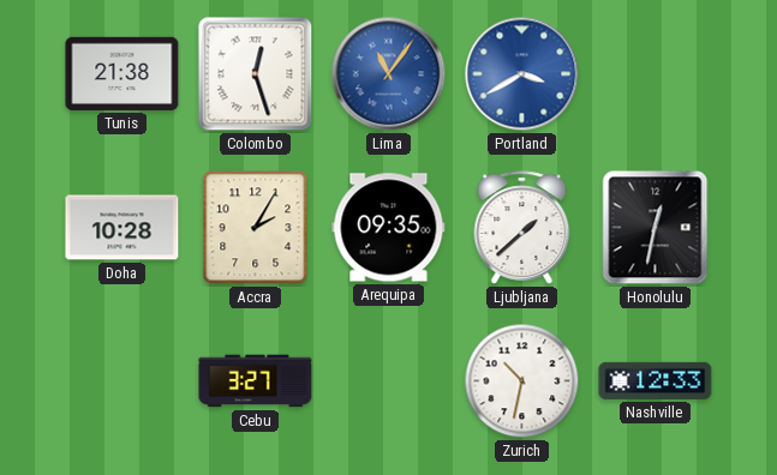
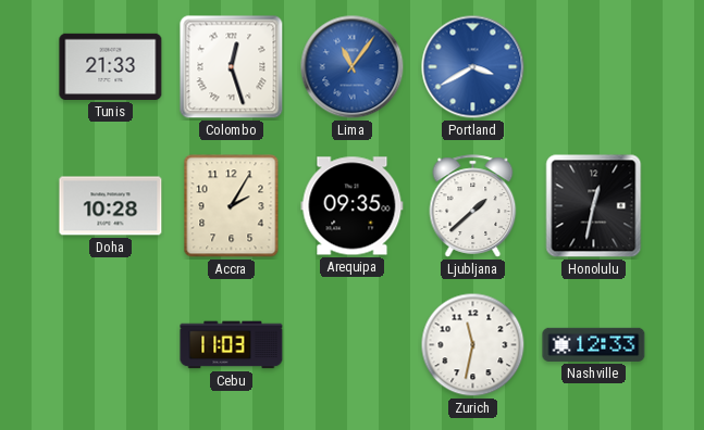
Tunis: 21:38 -> 21:33 (111, 66)
Cebu: 3:27 -> 11:03 (232, 345)
Zurich: 10:32 -> 11:32 (473, 345)
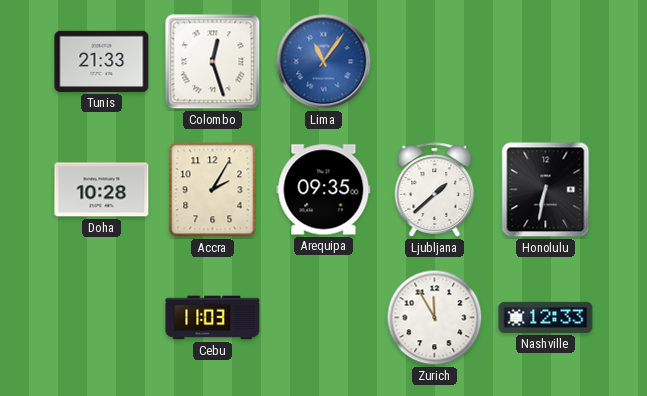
Portland: 3:40 -> none (473, 67)
Honolulu: 12:32 -> 6:32 (546, 190)
Zurich: 11:32 -> 11:55 (435, 318)
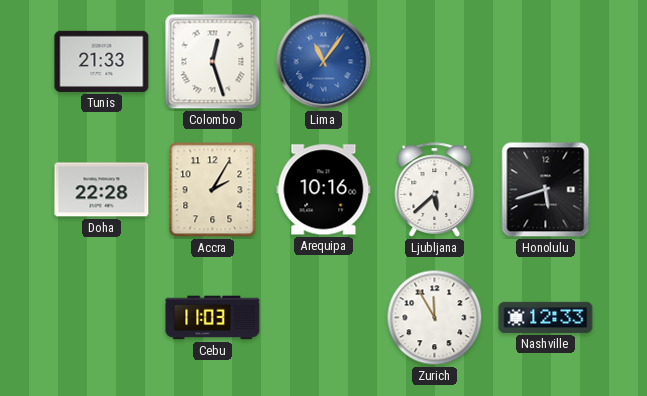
Doha: 10:28 -> 22:28 (102, 190)
Arequipa: 09:35 -> 10:16 (324, 190)
Ljubljana: 1:38 -> 5:38 (435, 190)
Honolulu: 6:32 -> 5:42 (546, 190)
